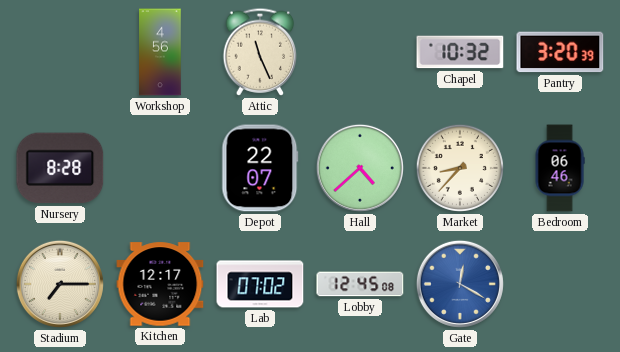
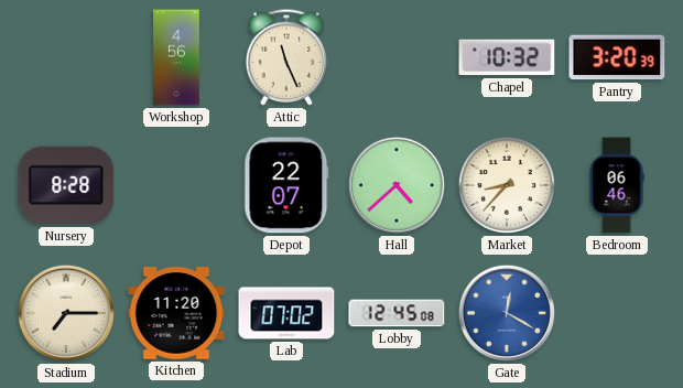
Kitchen: 12:17 -> 11:20 (176, 313)
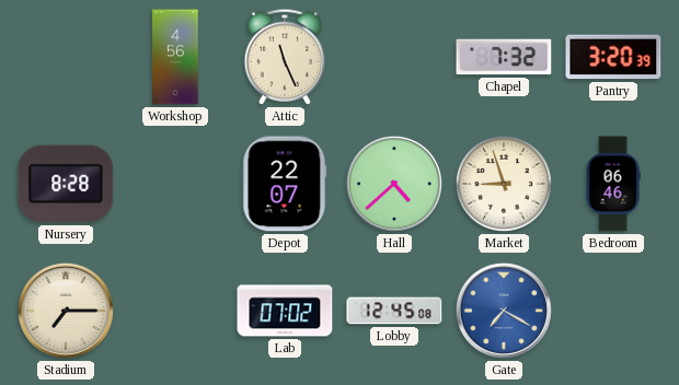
Chapel: 10:32 -> 7:32 (504, 57)
Market: 8:37 -> 8:57 (504, 184)
Kitchen: 11:20 -> none (176, 313)
Gate: 12:20 -> 7:20 (504, 311)
